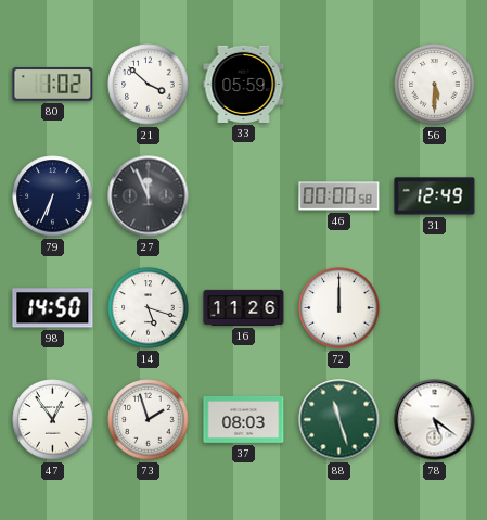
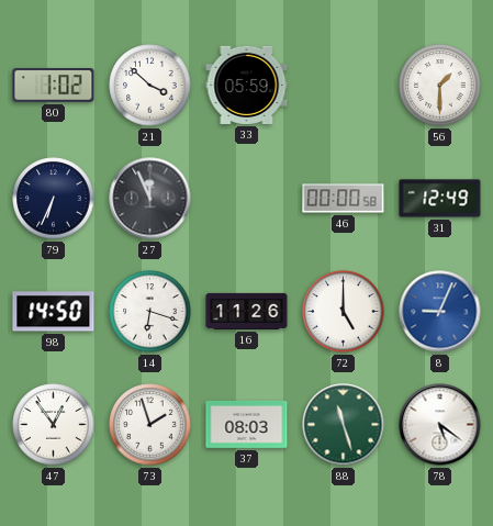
56: 5:30 -> 1:30 (440, 86)
14: 5:18 -> 6:18 (150, 312)
72: 12:00 -> 5:00 (344, 312)
8: none -> 9:04 (440, 312)
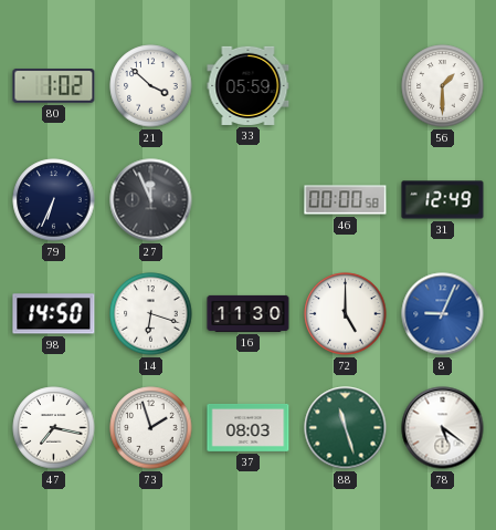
16: 11:26 -> 11:30 (249, 313)
47: 12:54 -> 7:17 (54, 428)
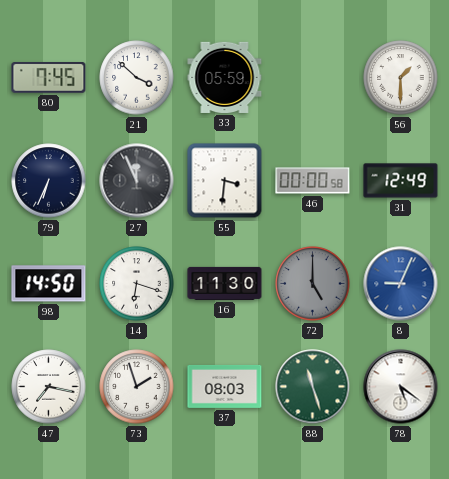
80: 1:02 -> 7:45 (49, 78)
55: none -> 3:31 (225, 181)
72 dial: white -> grey (313, 284)
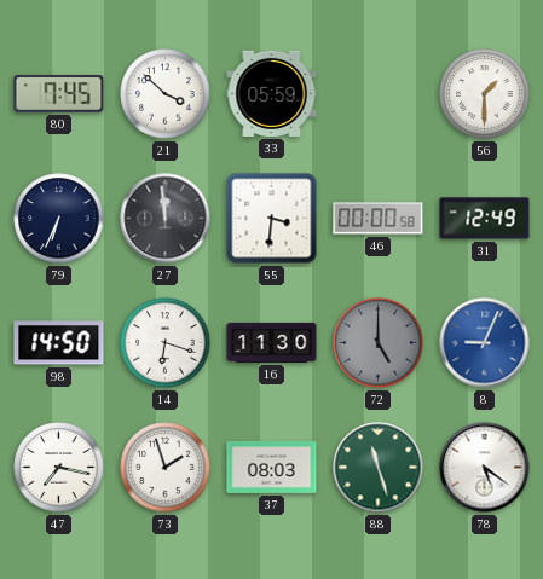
27: 11:56 -> 11:59 (166, 219)
